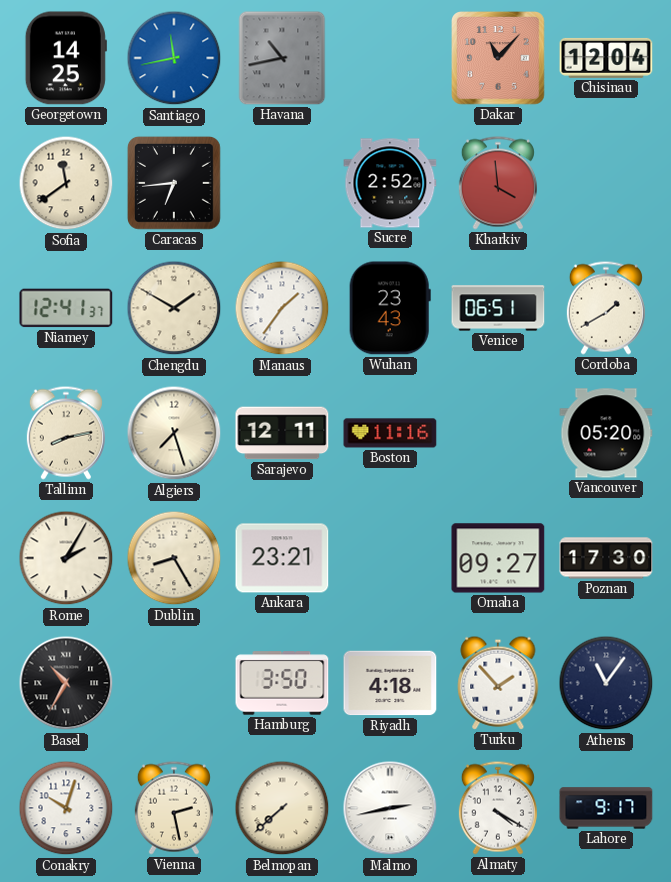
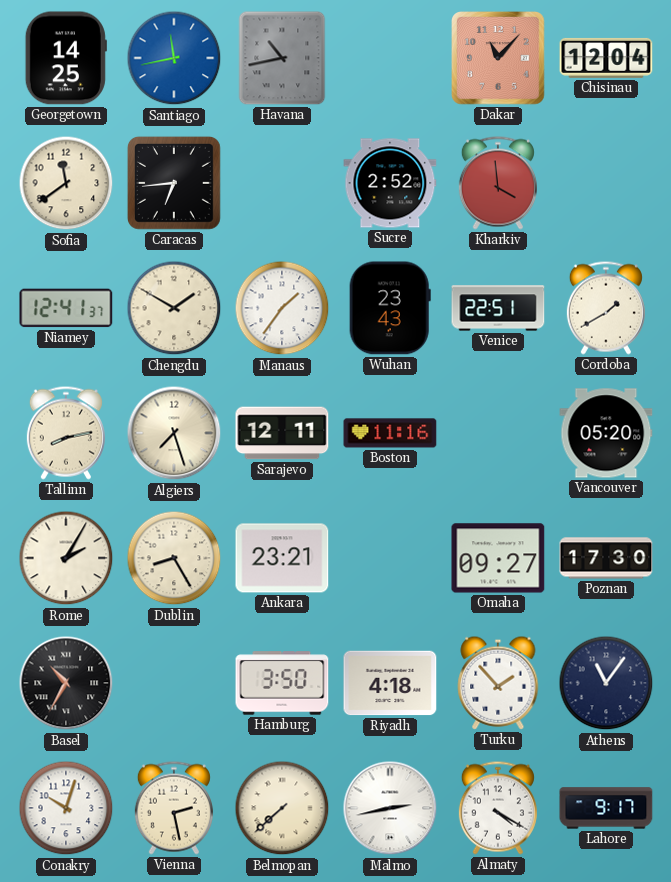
Venice: 06:51 -> 22:51 (498, 308)
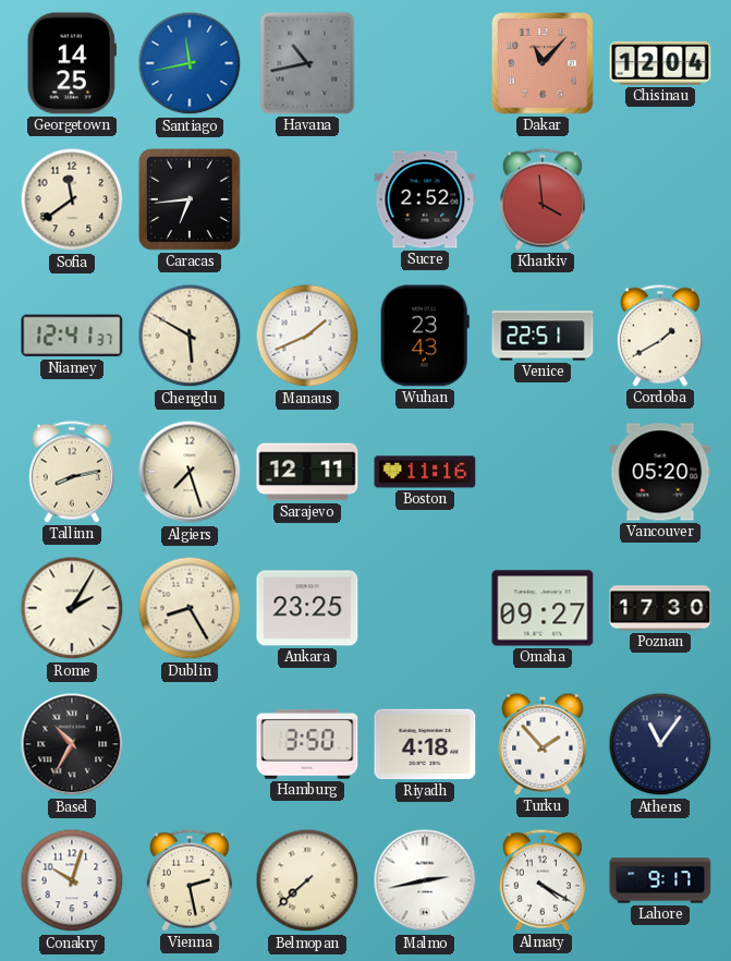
Chengdu: 1:50 -> 5:50 (190, 336)
Manaus: 1:36 -> 1:41 (307, 336)
Ankara: 23:21 -> 23:25 (307, 608)
